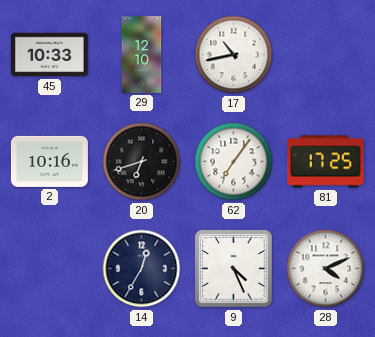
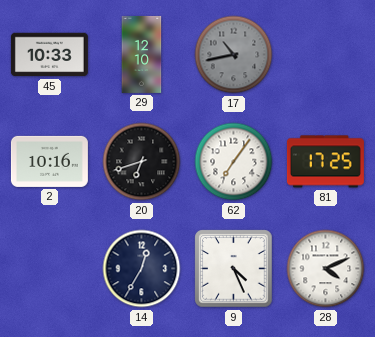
17 dial: white -> grey (234, 55)
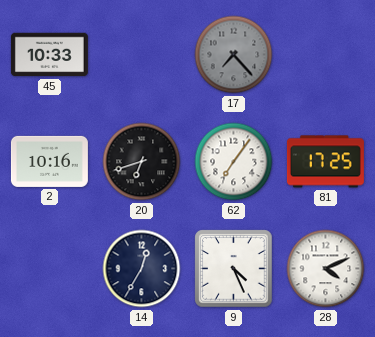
29: 12:10 -> none (142, 54)
17: 10:43 -> 7:23 (234, 55)
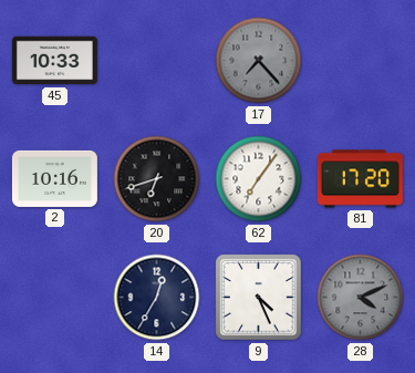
81: 17:25 -> 17:20 (360, 179)
28 dial: white -> grey (361, 298)
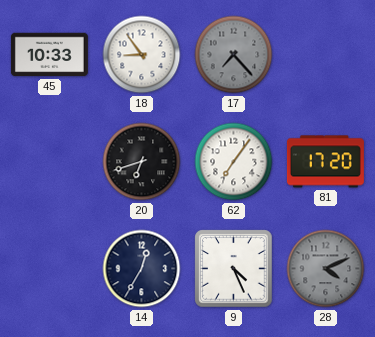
18: none -> 8:54 (142, 55)
2: 10:16 -> none (54, 178)
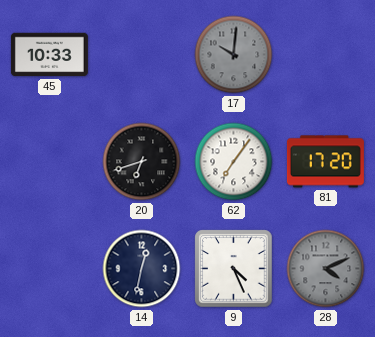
18: 8:54 -> none (142, 55)
17: 7:23 -> 10:01 (234, 55)
14: 12:35 -> 12:32 (142, 269)
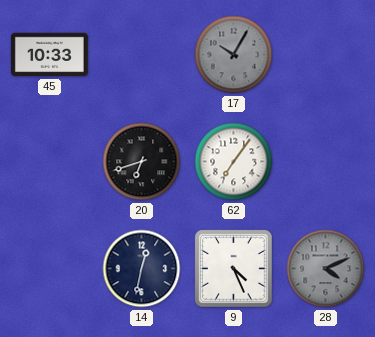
17: 10:01 -> 10:05 (234, 55)
81: 17:20 -> none (325, 162)
